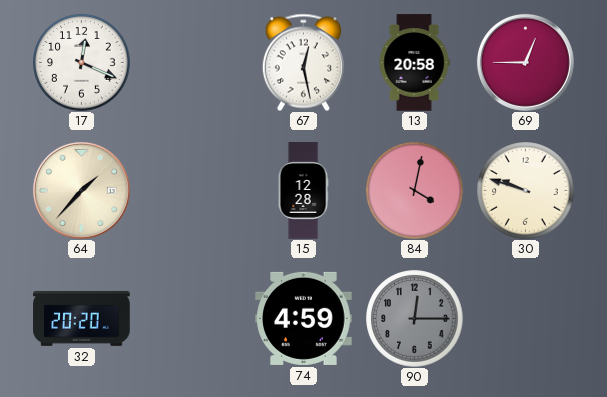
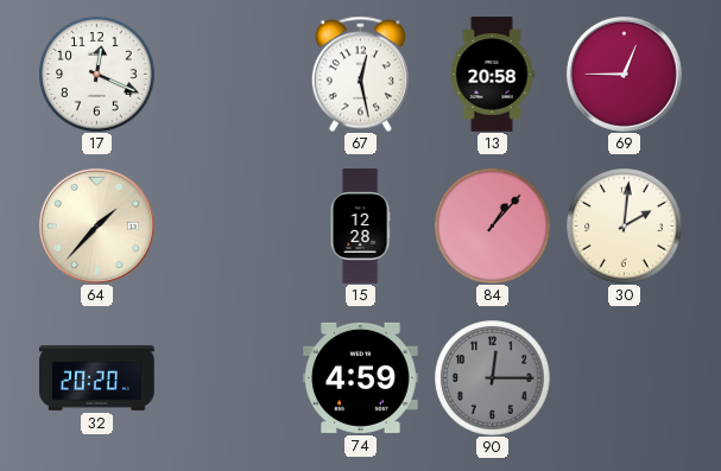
84: 4:02 -> 1:07 (493, 227)
30: 9:48 -> 2:01 (625, 227)
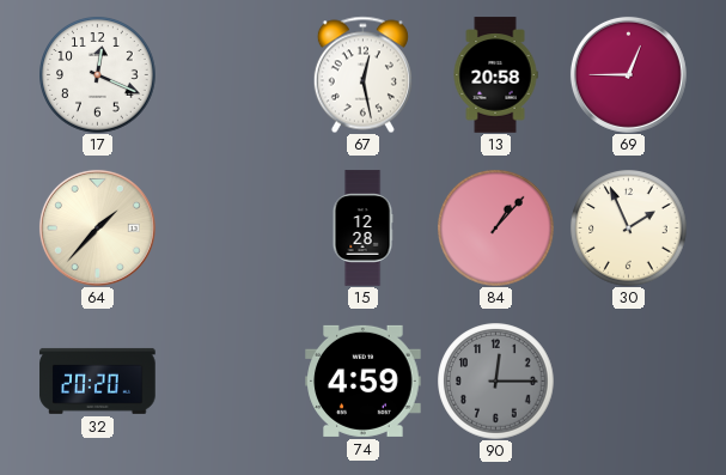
30: 2:01 -> 1:56 (629, 229)
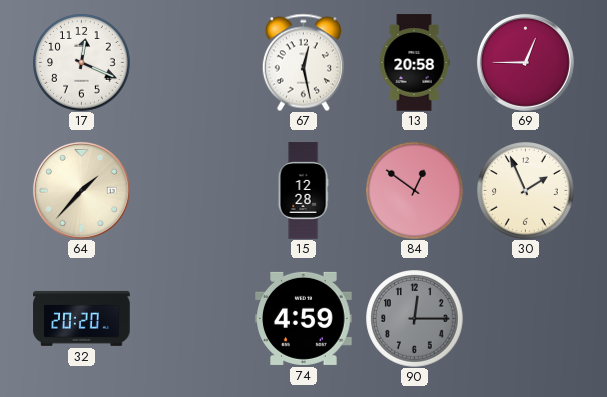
84: 1:07 -> 12:51 (415, 191)
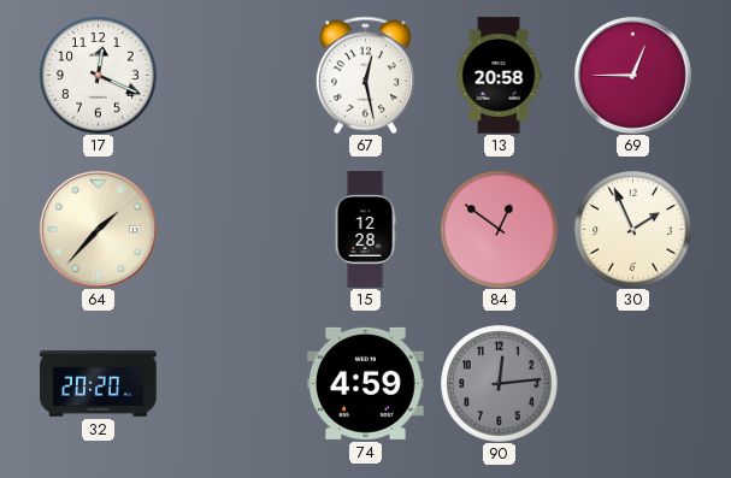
90: 12:15 -> 12:14 (500, 384)
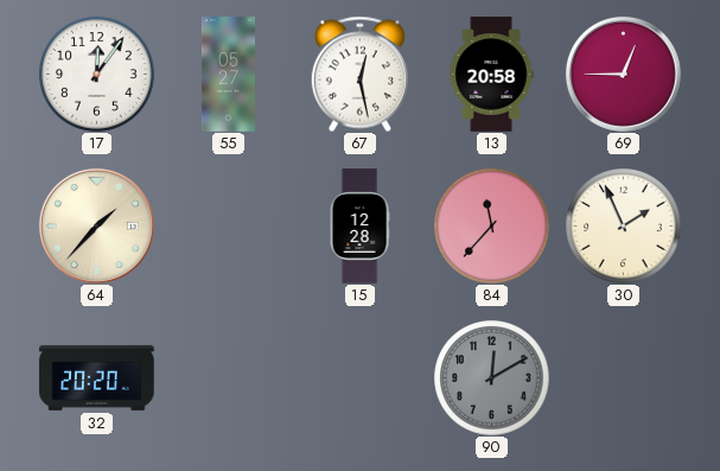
17: 12:19 -> 12:06 (97, 75)
55: none -> 05:27 (228, 75)
84: 12:51 -> 11:37 (492, 227)
74: 4:59 -> none (366, 383)
90: 12:14 -> 12:10 (492, 378)
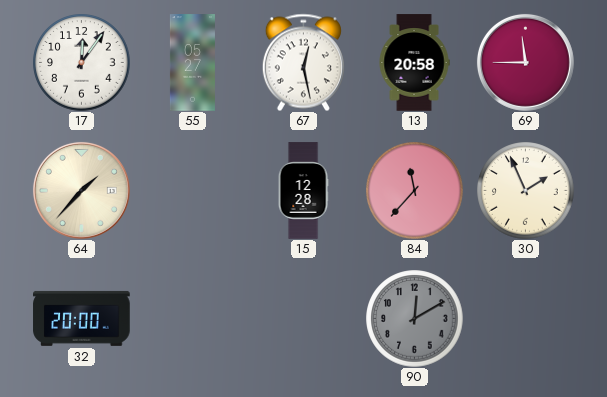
69: 12:45 -> 11:45 (525, 62)
32: 20:20 -> 20:00 (82, 318)
